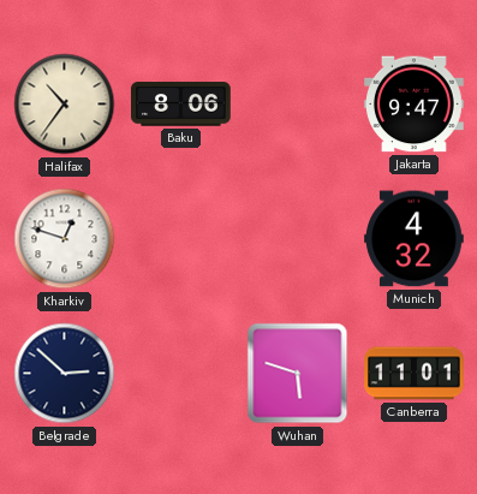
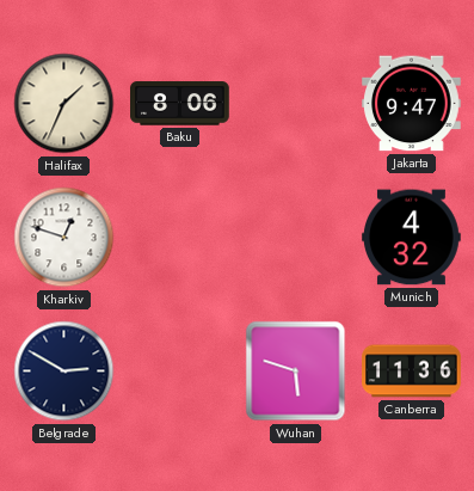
Halifax: 10:36 -> 1:34 (64, 104)
Belgrade: 2:52 -> 2:50 (64, 372)
Canberra: 11:01 -> 11:36 (412, 372)
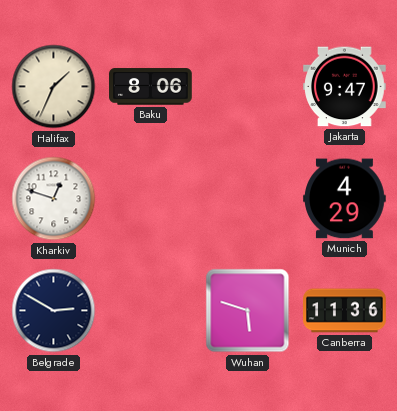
Munich: 4:32 -> 4:29 (345, 199)
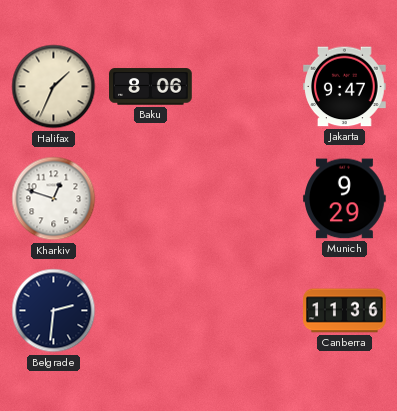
Munich: 4:29 -> 9:29 (345, 199)
Belgrade: 2:50 -> 2:31 (54, 311)
Wuhan: 5:48 -> none (248, 311)
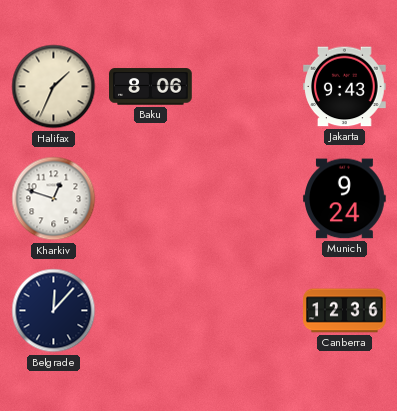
Jakarta: 9:47 -> 9:43 (345, 87)
Munich: 9:29 -> 9:24 (345, 199)
Belgrade: 2:31 -> 12:07 (54, 311)
Canberra: 11:36 -> 12:36 (345, 311)
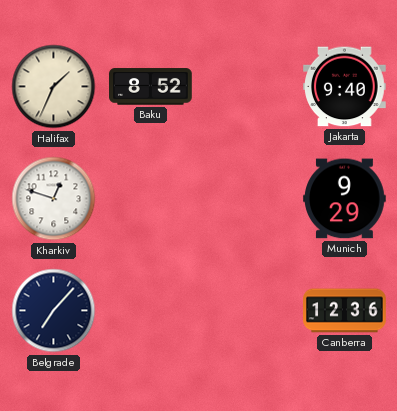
Baku: 8:06 -> 8:52 (151, 87)
Jakarta: 9:43 -> 9:40 (345, 87)
Munich: 9:24 -> 9:29 (345, 199)
Belgrade: 12:07 -> 7:07 (54, 311)
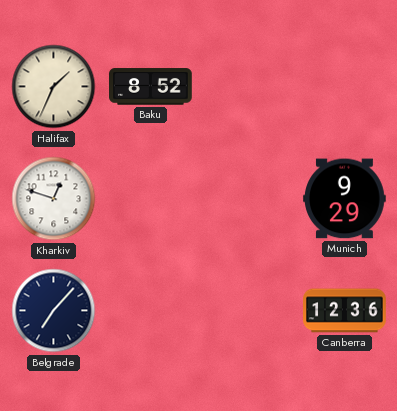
Jakarta: 9:40 -> none (345, 87)
